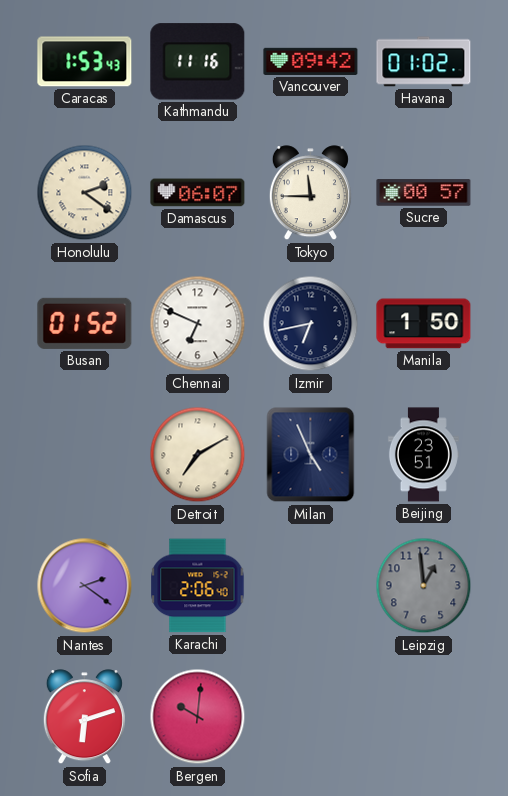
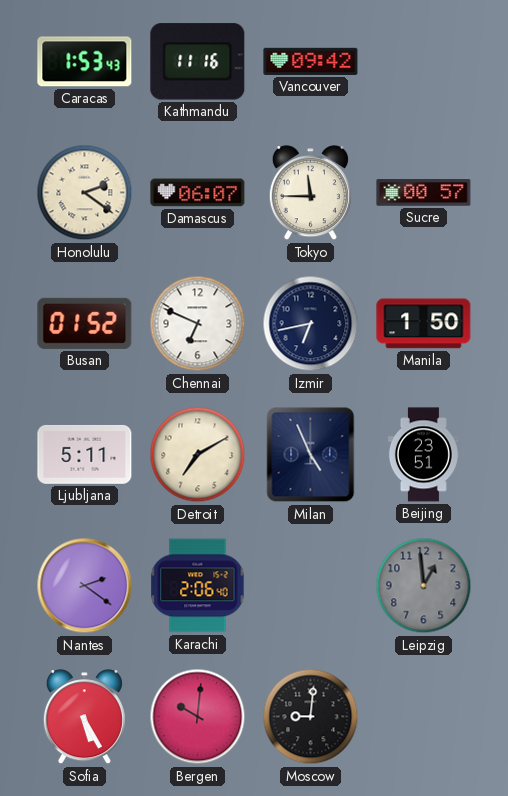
Havana: 01:02 -> none (424, 62)
Ljubljana: none -> 5:11 (85, 454)
Sofia: 6:12 -> 5:25 (84, 717)
Moscow: none -> 9:01 (311, 717)
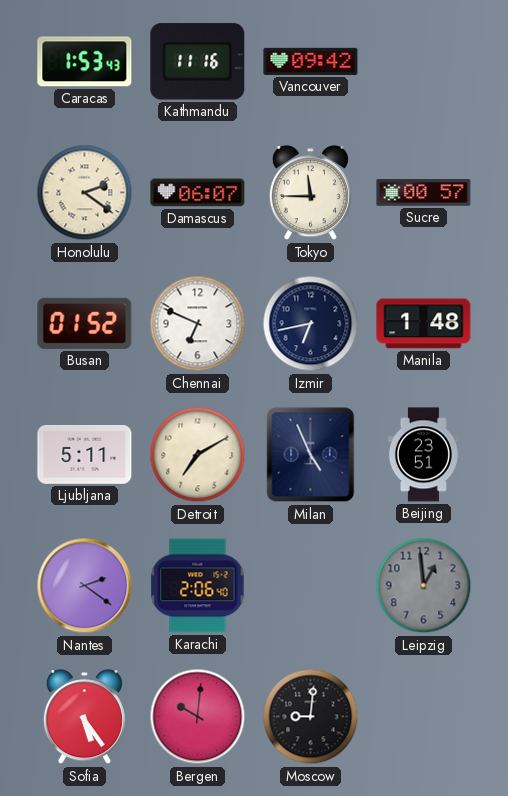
Manila: 1:50 -> 1:48 (424, 324)
Sofia: 5:25 -> 5:24 (84, 717)
